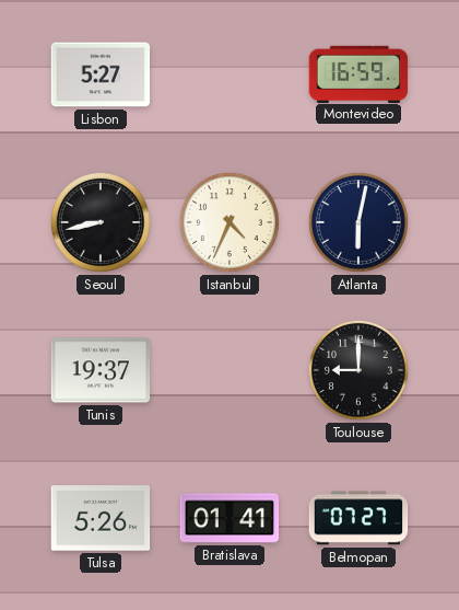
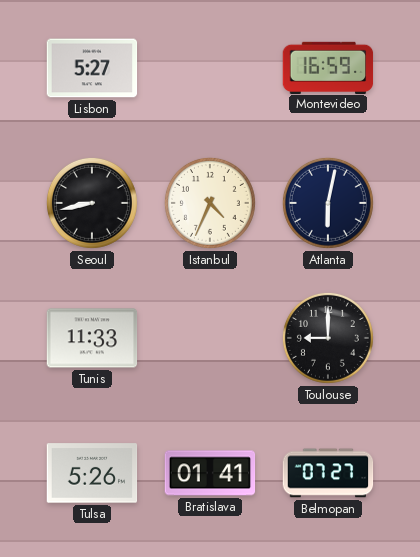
Tunis: 19:37 -> 11:33 (92, 338)
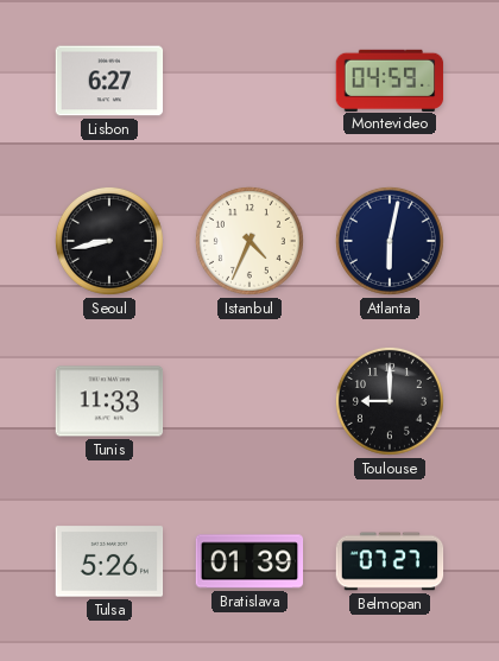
Lisbon: 5:27 -> 6:27 (109, 81)
Montevideo: 16:59 -> 04:59 (390, 80)
Bratislava: 01:41 -> 01:39 (249, 561)
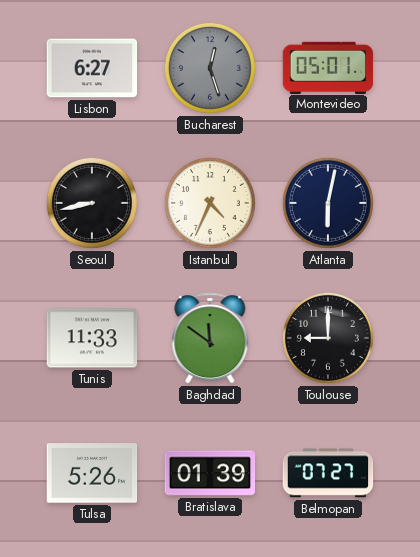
Bucharest: none -> 12:27 (210, 68)
Montevideo: 04:59 -> 05:01 (328, 67)
Baghdad: none -> 11:51 (210, 338)
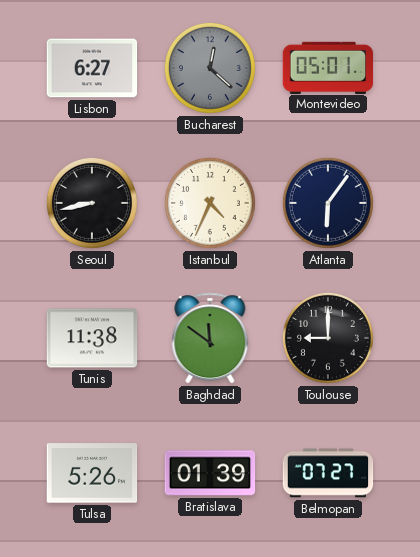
Bucharest: 12:27 -> 12:22 (210, 68)
Atlanta: 6:02 -> 6:06 (328, 203)
Tunis: 11:33 -> 11:38 (92, 338)
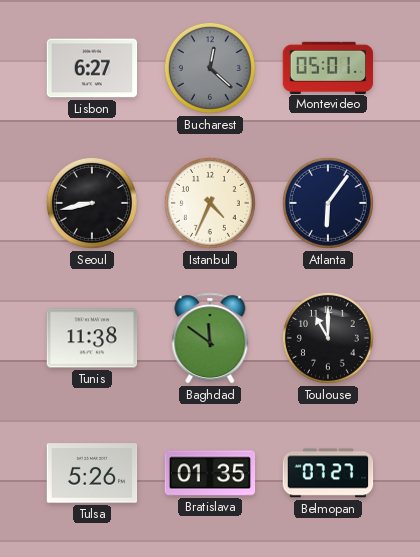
Toulouse: 9:00 -> 11:00 (328, 338)
Bratislava: 01:39 -> 01:35 (210, 473)
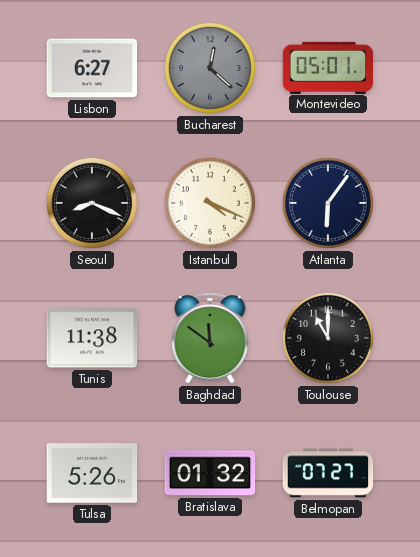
Seoul: 8:43 -> 8:19 (92, 203)
Istanbul: 4:34 -> 4:19 (210, 203)
Bratislava: 01:35 -> 01:32 (210, 473)
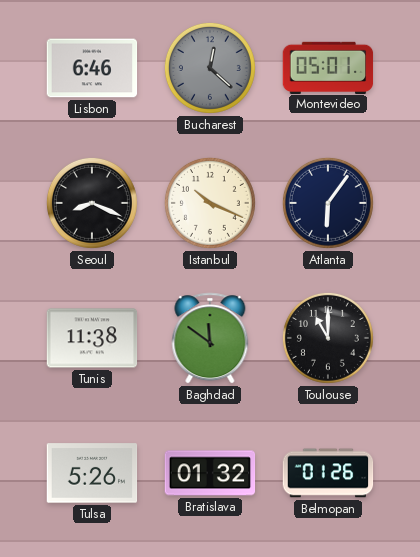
Lisbon: 6:27 -> 6:46 (92, 68)
Istanbul: 4:19 -> 10:19 (210, 203)
Belmopan: 07:27 -> 01:26 (328, 473)
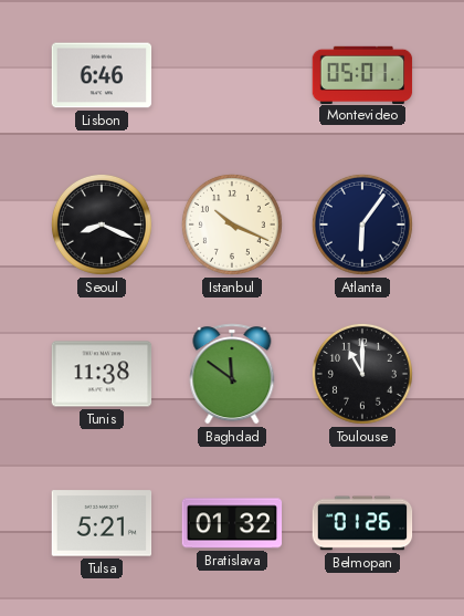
Bucharest: 12:22 -> none (210, 68)
Tulsa: 5:26 -> 5:21 (102, 523)
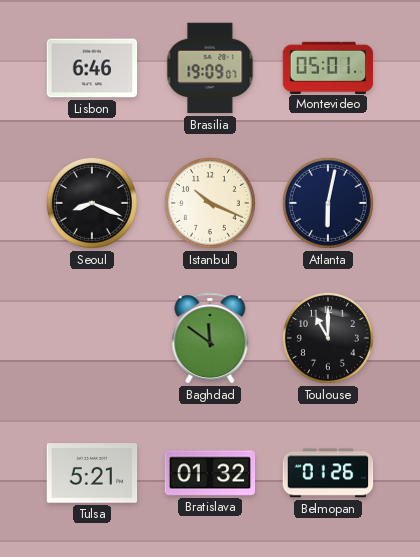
Brasilia: none -> 19:09 (210, 68)
Atlanta: 6:06 -> 6:02 (328, 203)
Tunis: 11:38 -> none (102, 374)
